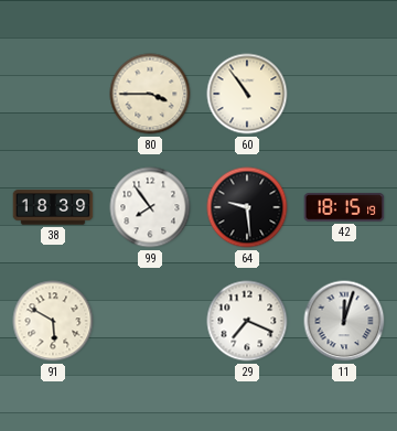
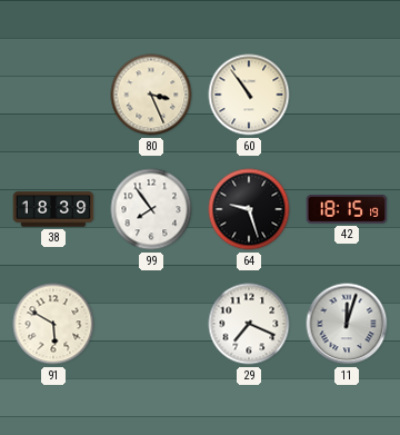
80: 3:45 -> 3:26 (151, 95)
64: 9:29 -> 9:27 (249, 209)
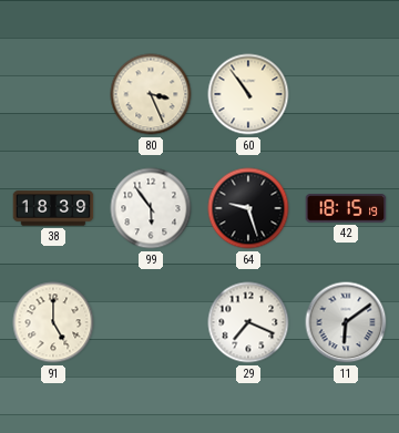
99: 7:54 -> 5:54 (151, 208)
91: 5:50 -> 5:00 (53, 322)
11: 12:03 -> 6:09 (346, 322)
